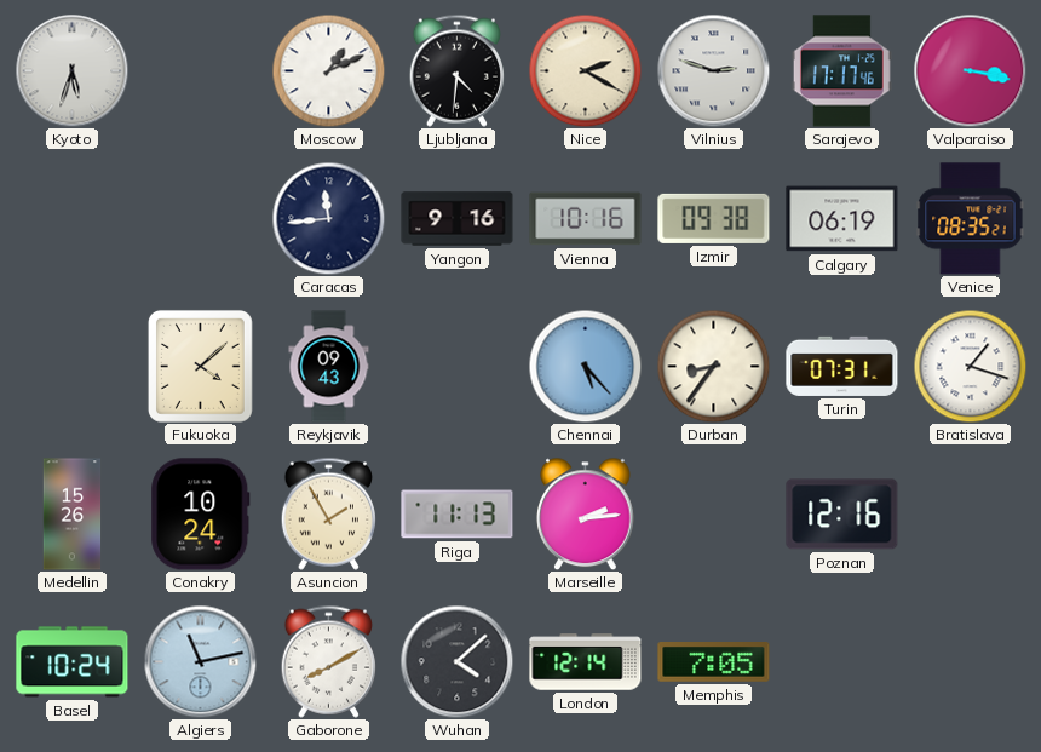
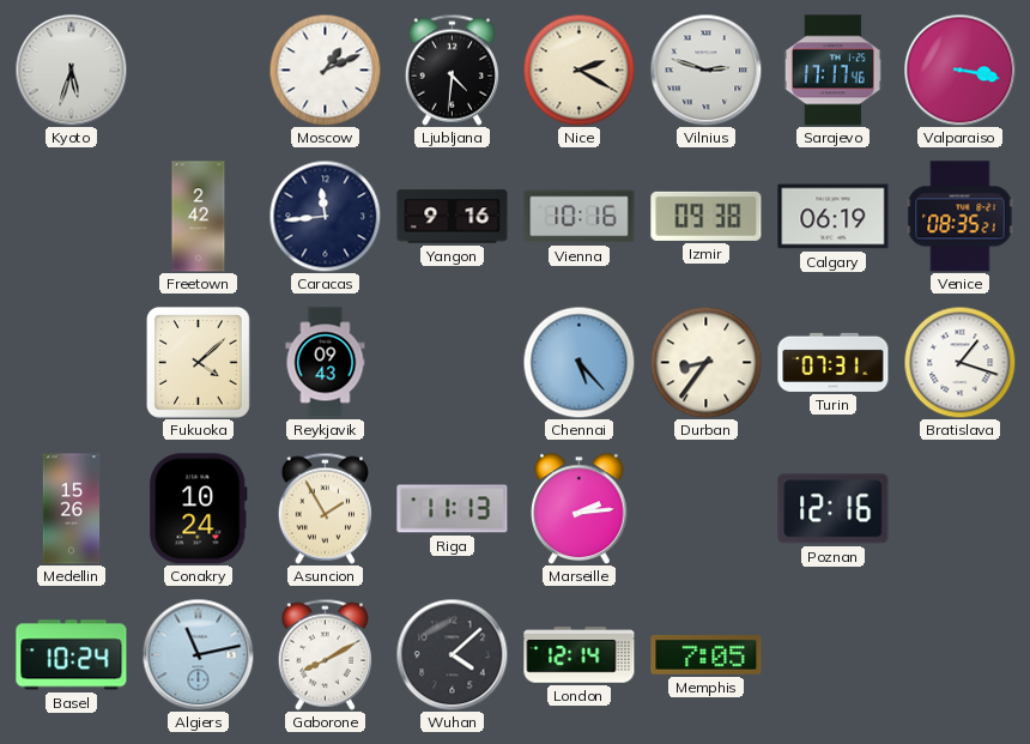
Freetown: none -> 2:42 (199, 217)
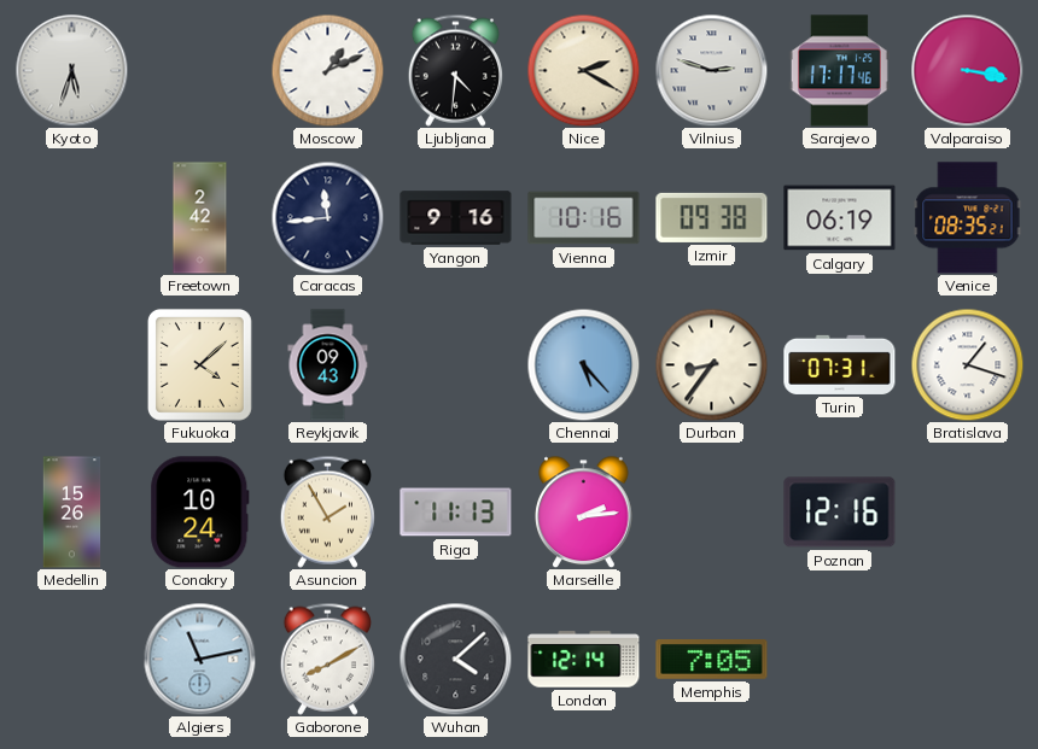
Basel: 10:24 -> none (72, 655)
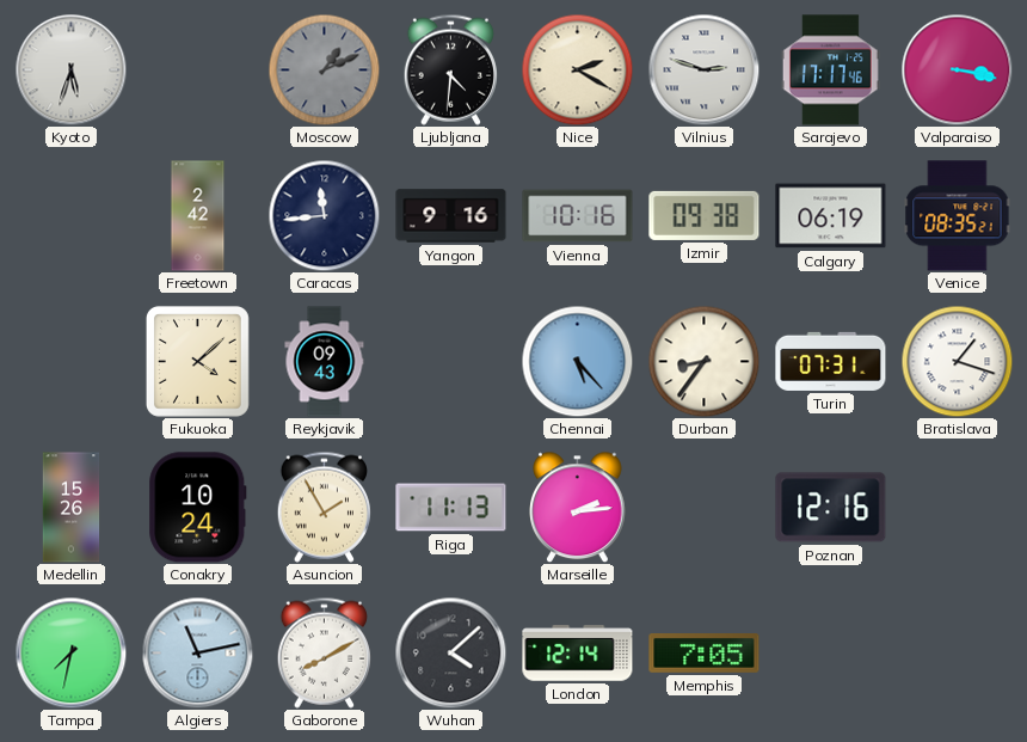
Moscow dial: white -> grey (324, 69)
Tampa: none -> 7:32 (70, 652)
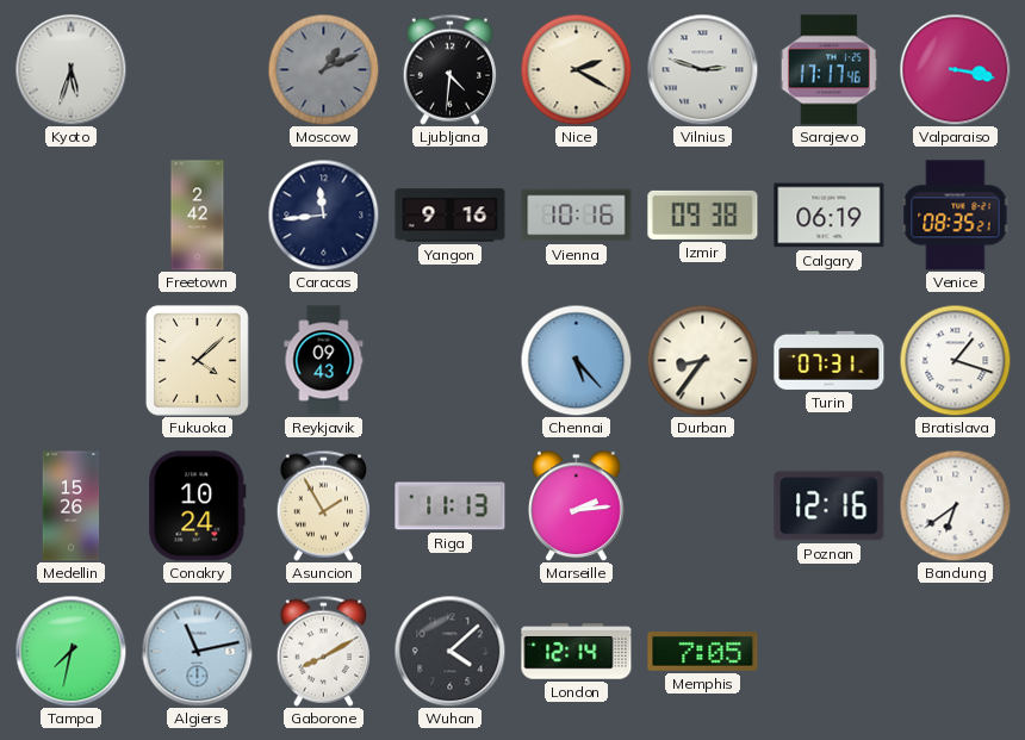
Bandung: none -> 6:39 (955, 505)
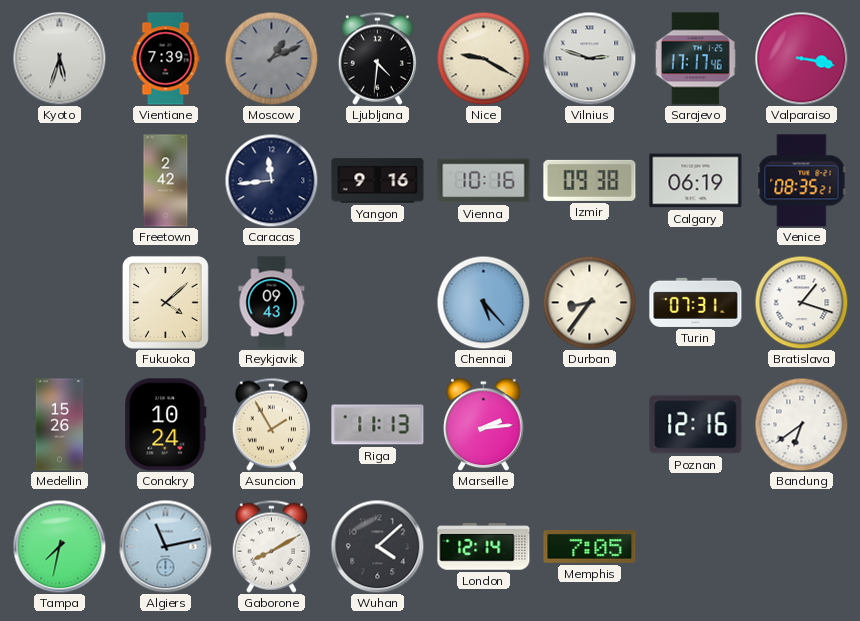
Vientiane: none -> 7:39 (166, 59)
Nice: 2:20 -> 9:20 (483, 58)
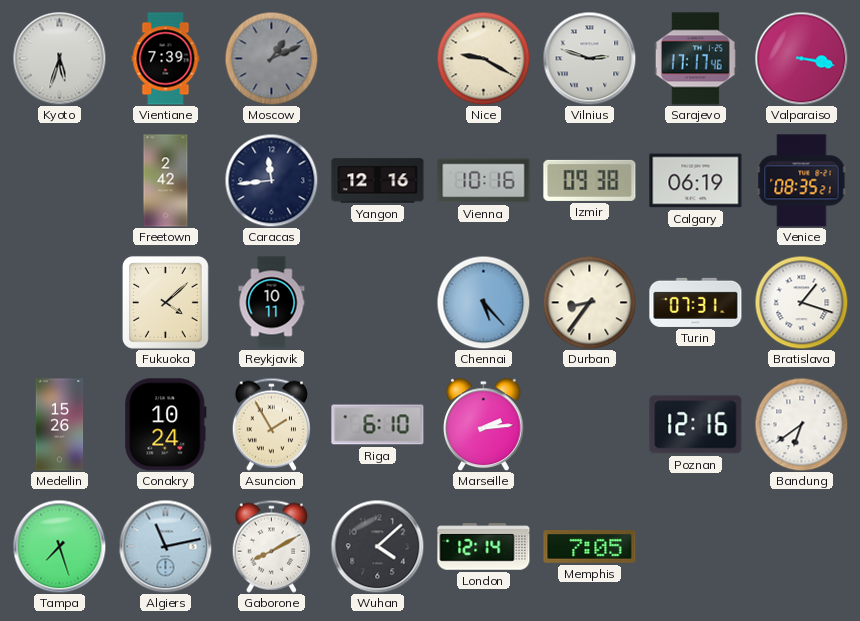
Ljubljana: 4:31 -> none (377, 58)
Yangon: 9:16 -> 12:16 (378, 181)
Reykjavik: 09:43 -> 10:11 (272, 303)
Riga: 11:13 -> 6:10 (378, 425)
Tampa: 7:32 -> 7:27 (59, 546)
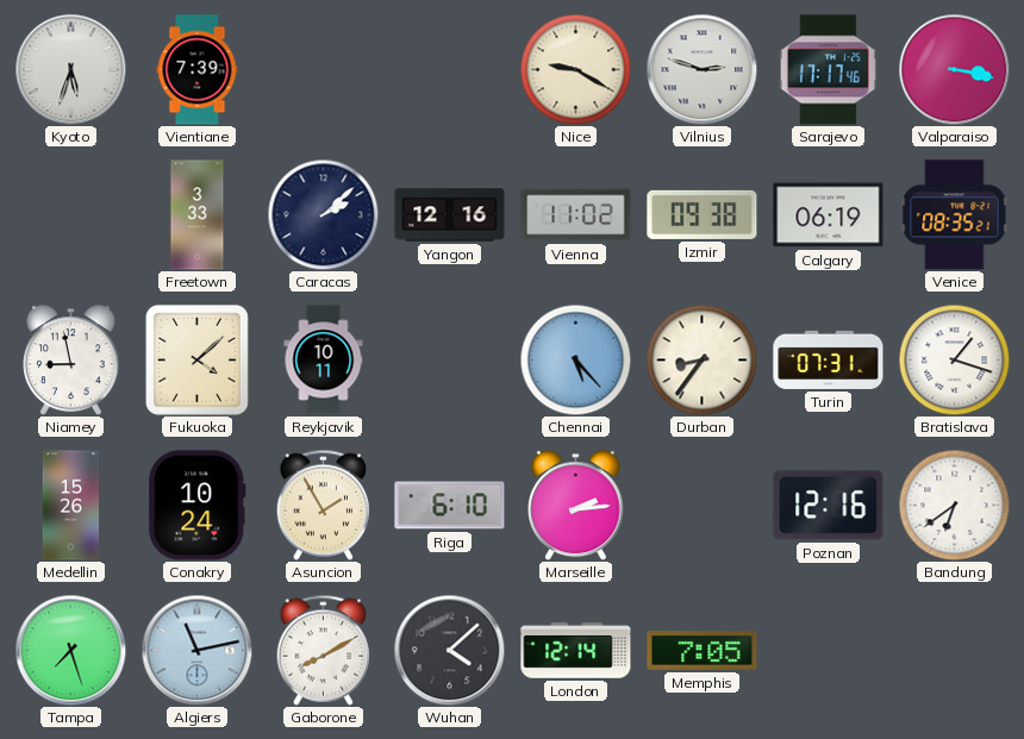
Moscow: 1:11 -> none (271, 58)
Freetown: 2:42 -> 3:33 (198, 215)
Caracas: 11:44 -> 2:08 (323, 214)
Vienna: 10:16 -> 11:02 (576, 215)
Niamey: none -> 8:58 (71, 359)
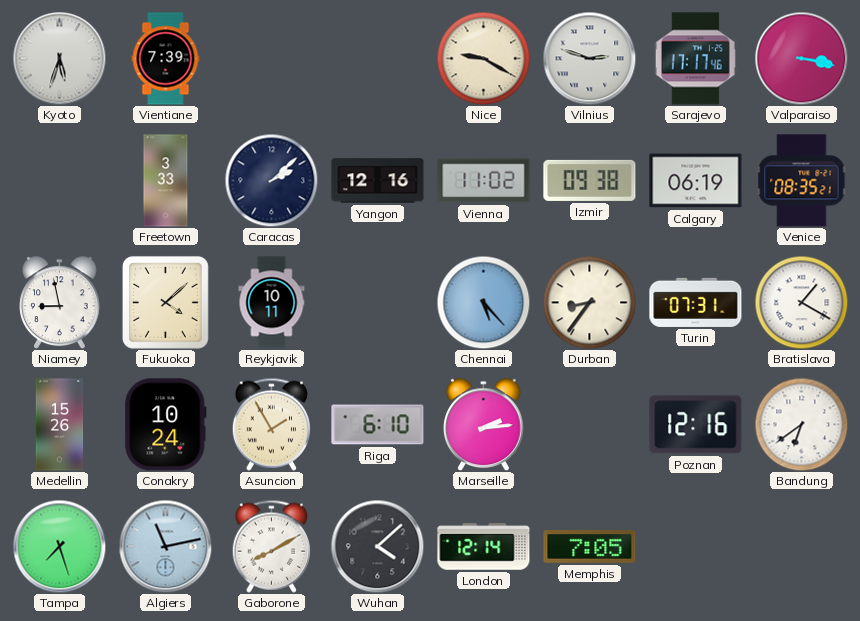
Bratislava: 1:18 -> 1:20 (801, 302)
